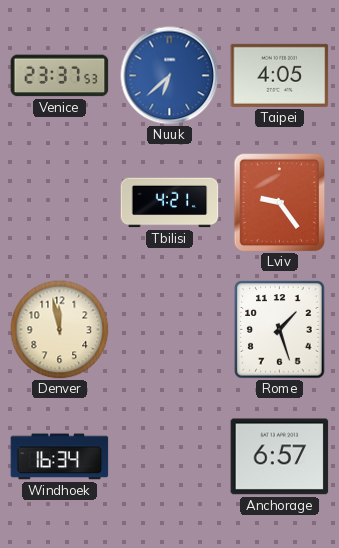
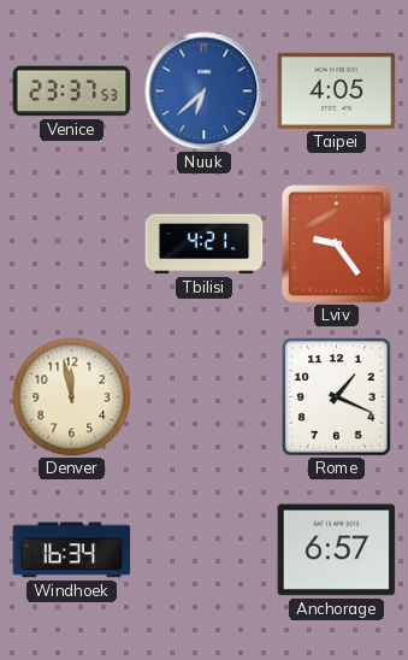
Rome: 1:27 -> 1:19 (337, 397)
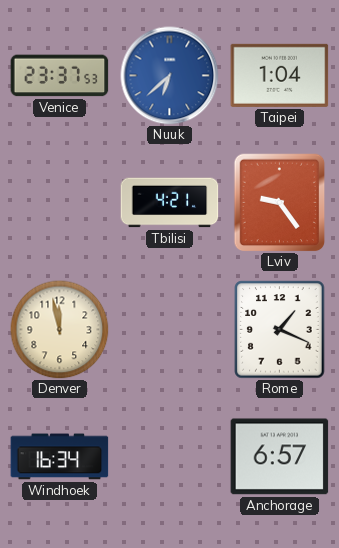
Taipei: 4:05 -> 1:04 (280, 75)
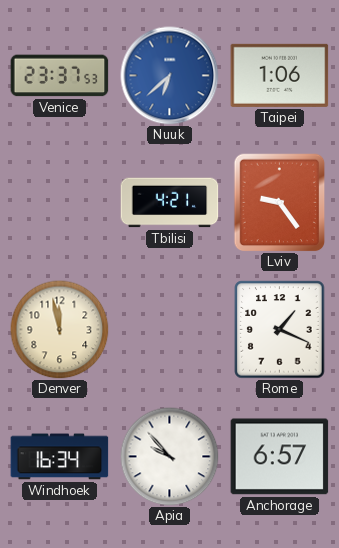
Taipei: 1:04 -> 1:06 (280, 75)
Apia: none -> 9:53 (170, 457)
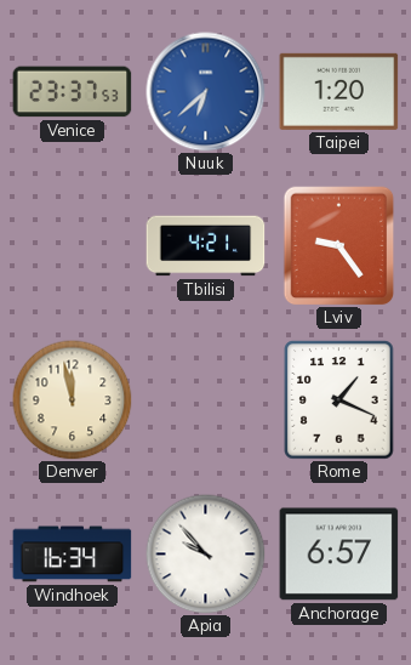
Taipei: 1:06 -> 1:20 (339, 91)
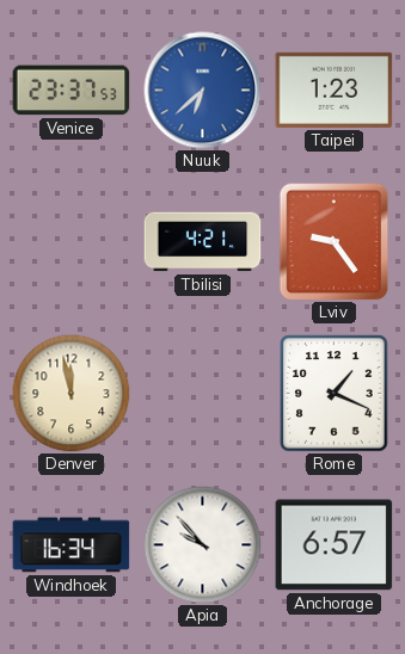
Taipei: 1:20 -> 1:23 (335, 90)
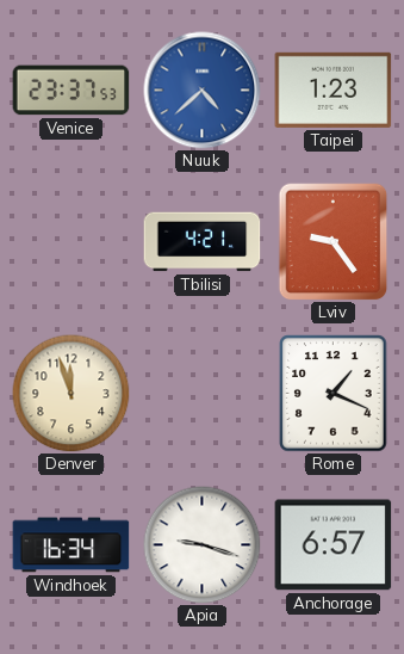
Nuuk: 6:38 -> 4:38 (203, 91)
Denver: 11:58 -> 11:57 (72, 394)
Apia: 9:53 -> 9:18 (203, 545)
